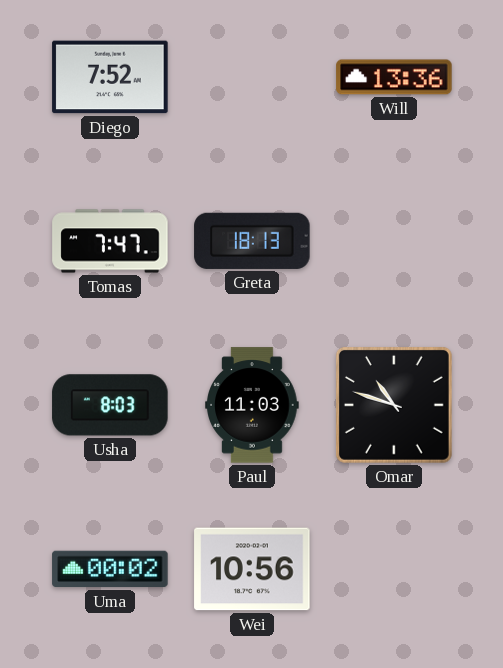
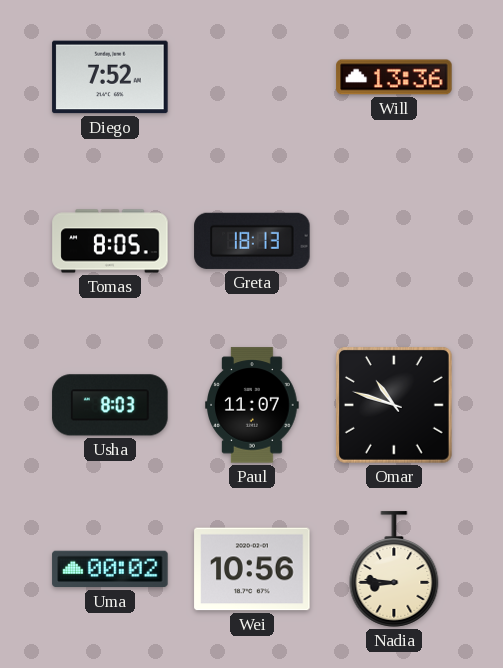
Tomas: 7:47 -> 8:05 (110, 241)
Paul: 11:03 -> 11:07 (253, 405)
Nadia: none -> 8:46 (394, 569)
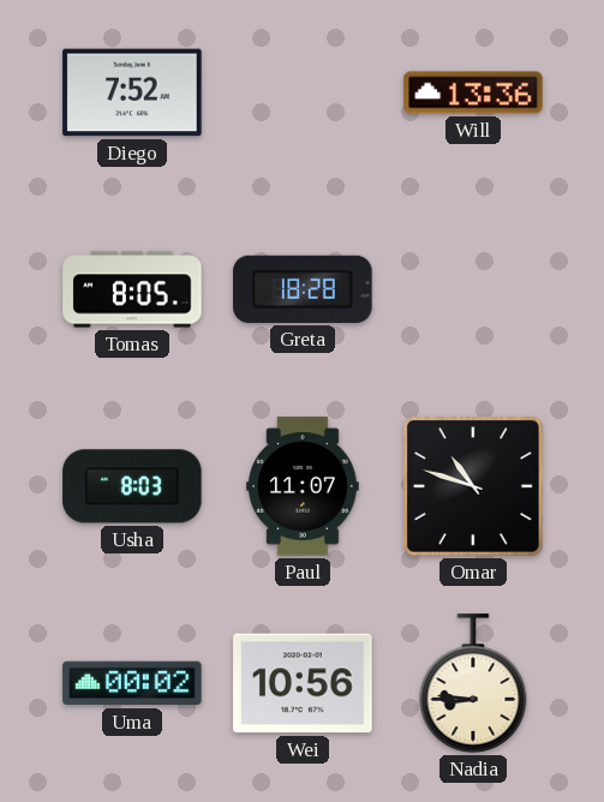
Greta: 18:13 -> 18:28 (303, 289)
